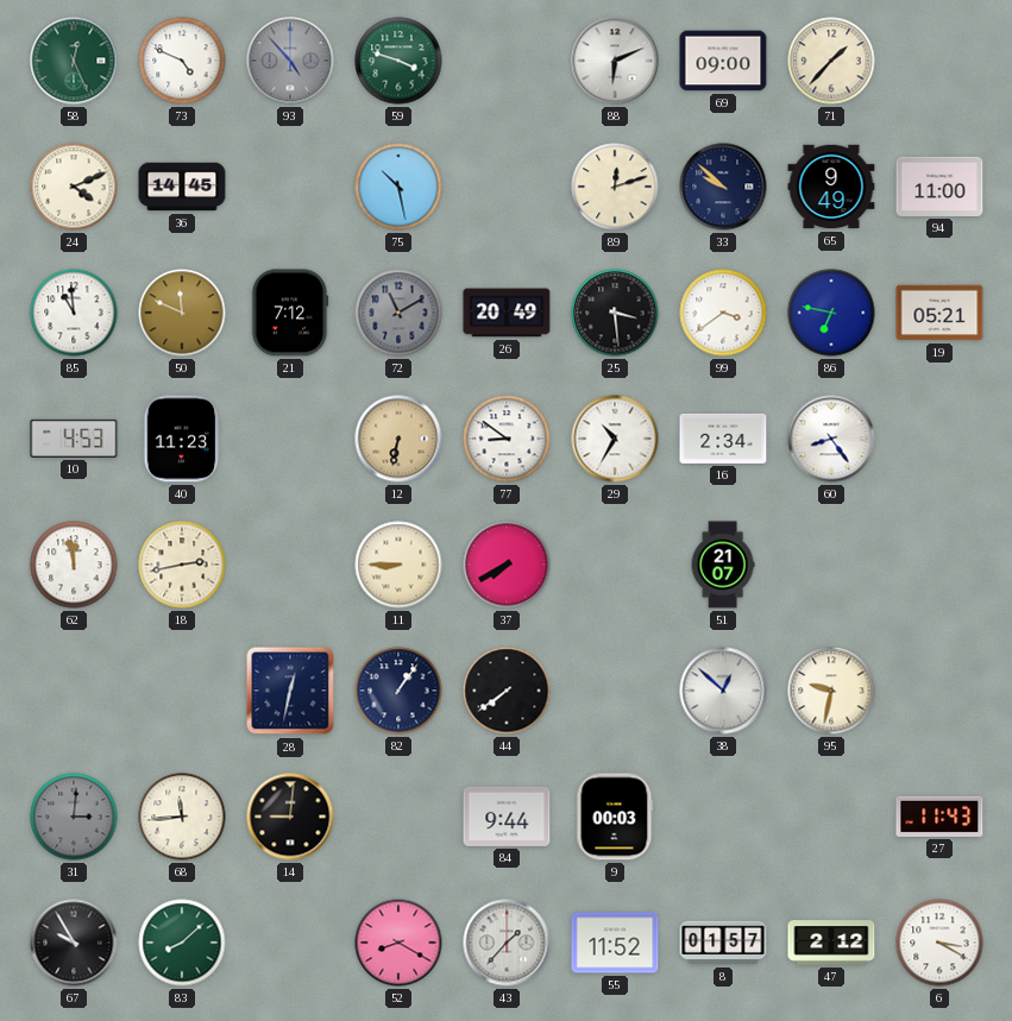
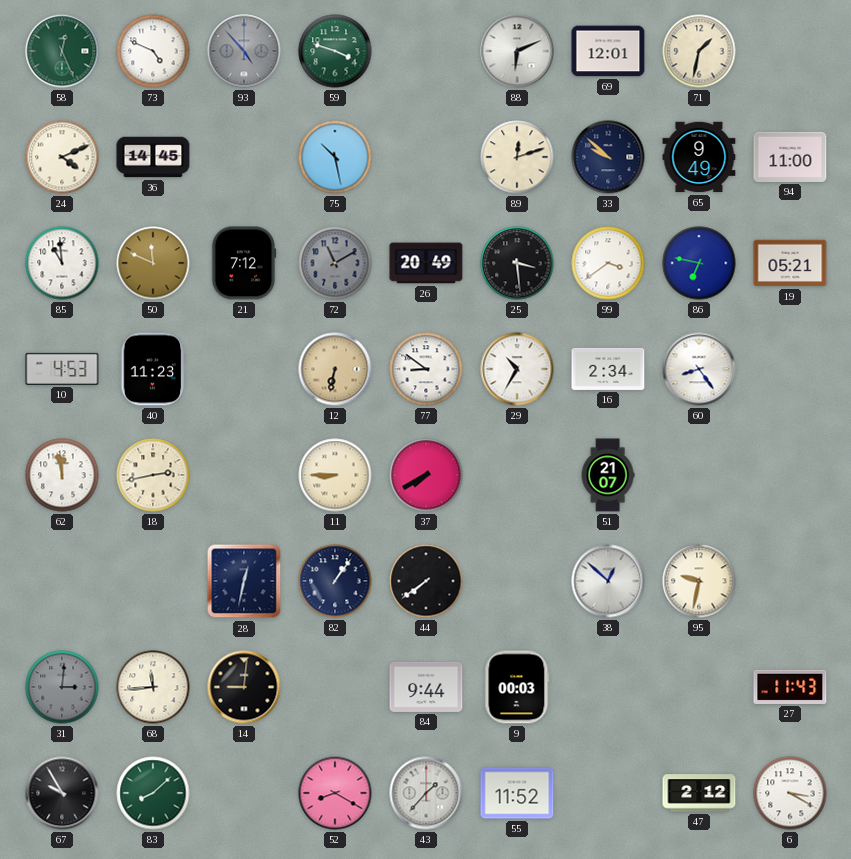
69: 09:00 -> 12:01 (608, 51)
71: 1:37 -> 1:32 (699, 51)
8: 01:57 -> none (723, 943)
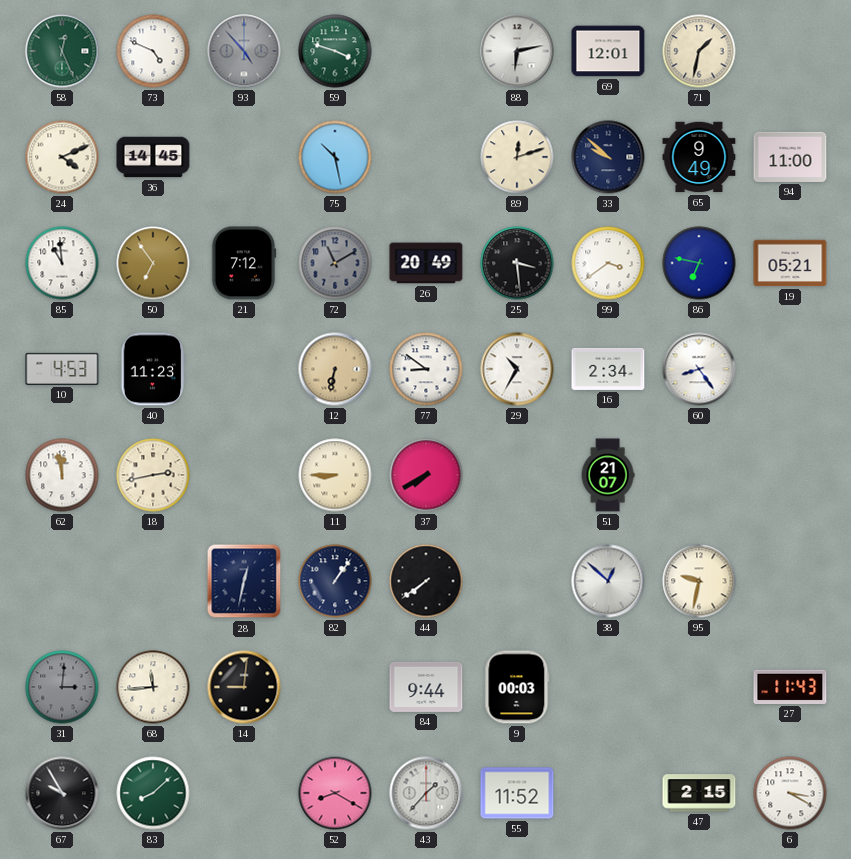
88: 6:11 -> 6:13 (517, 51)
50: 11:49 -> 6:54 (153, 263)
47: 2:12 -> 2:15 (699, 793)
